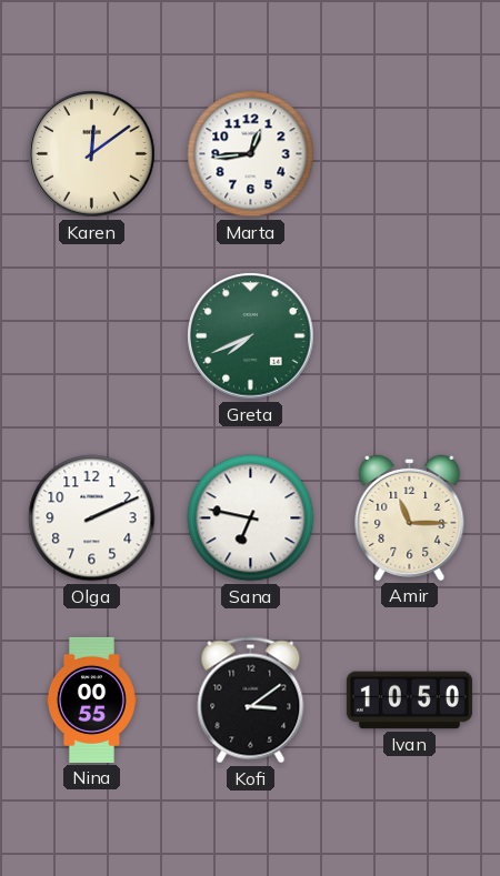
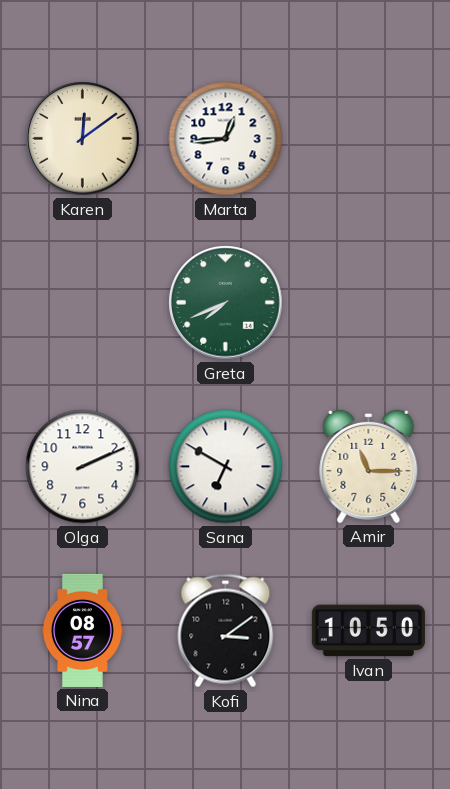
Sana: 6:47 -> 6:50 (226, 467)
Nina: 00:55 -> 08:57 (82, 630)
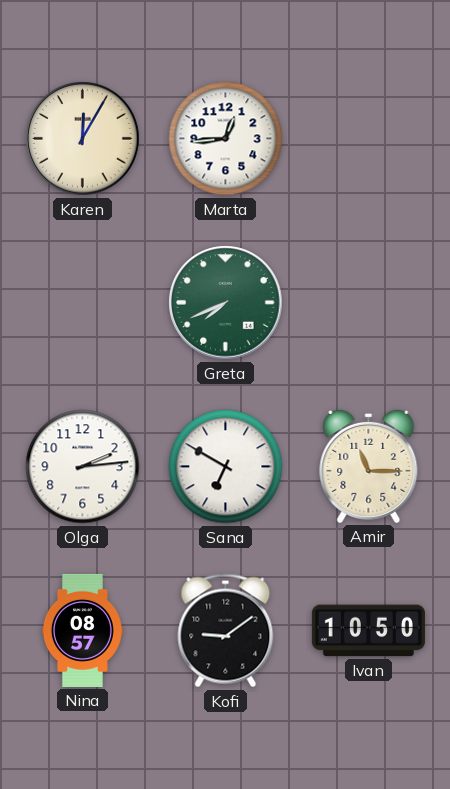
Karen: 12:09 -> 12:05 (83, 139)
Olga: 2:11 -> 2:14 (83, 467)
Kofi: 3:09 -> 9:09 (226, 631)
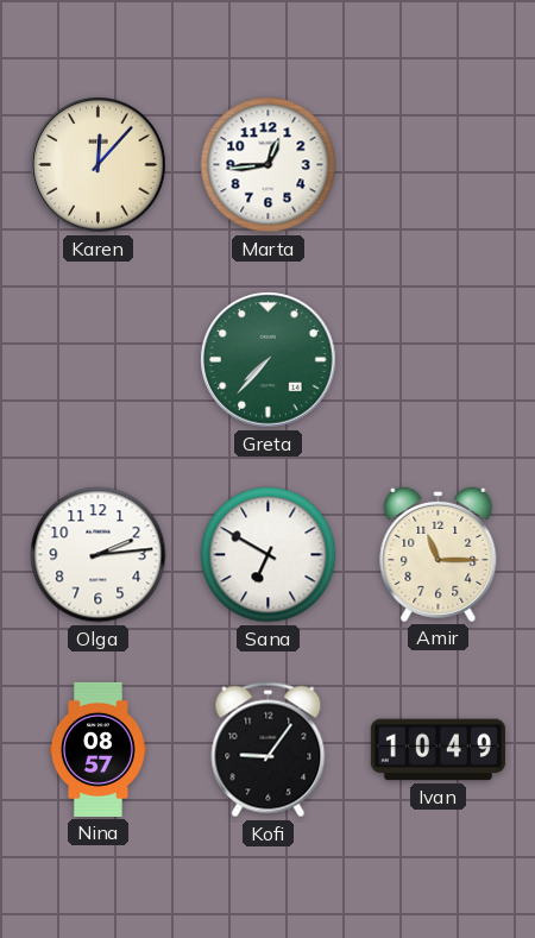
Karen: 12:05 -> 12:07 (99, 165)
Greta: 7:41 -> 7:37 (269, 360)
Kofi: 9:09 -> 9:06 (269, 750)
Ivan: 10:50 -> 10:49 (438, 750)
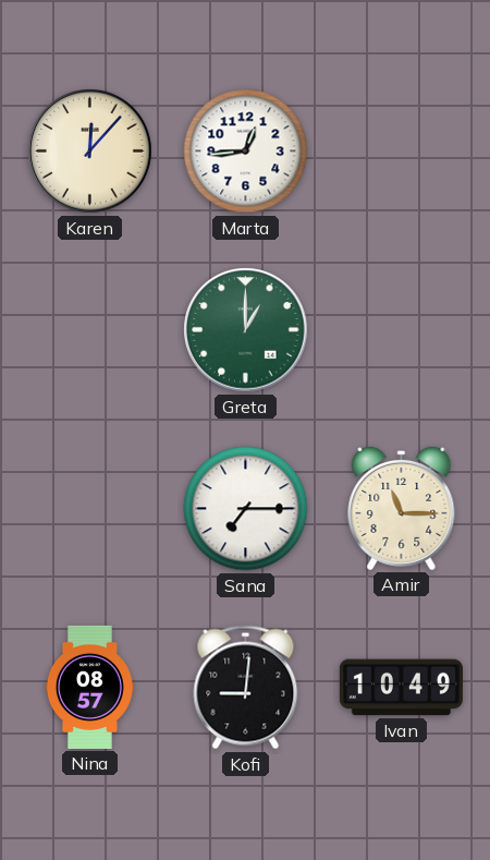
Greta: 7:37 -> 1:00 (246, 330)
Olga: 2:14 -> none (99, 555)
Sana: 6:50 -> 7:15 (246, 509)
Kofi: 9:06 -> 9:01 (246, 688)
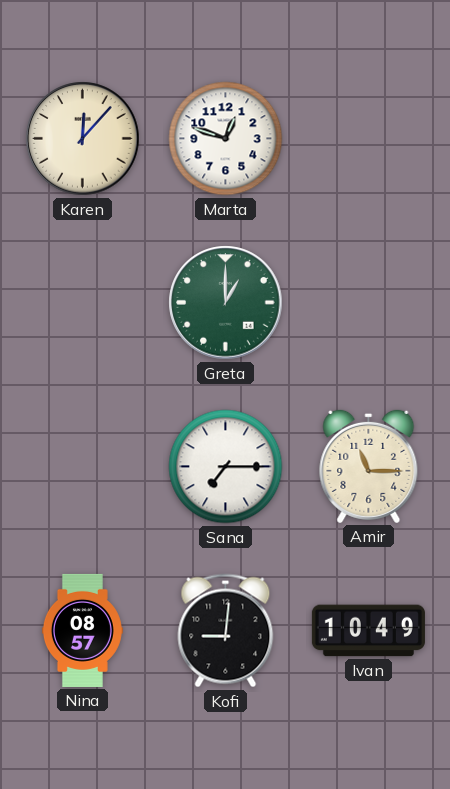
Marta: 12:44 -> 12:48 (226, 139)
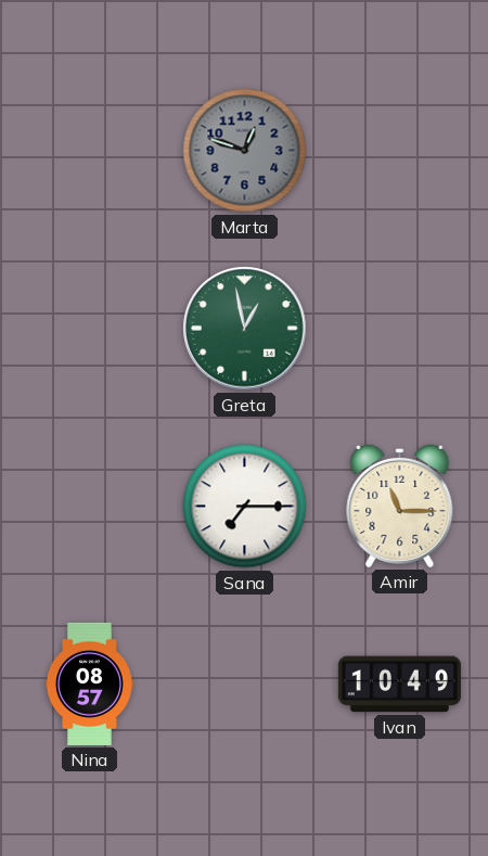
Karen: 12:07 -> none (83, 139)
Marta dial: white -> grey (245, 151)
Greta: 1:00 -> 12:58 (245, 329)
Kofi: 9:01 -> none (226, 631)
